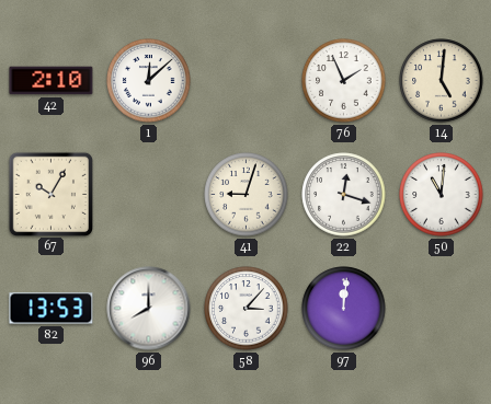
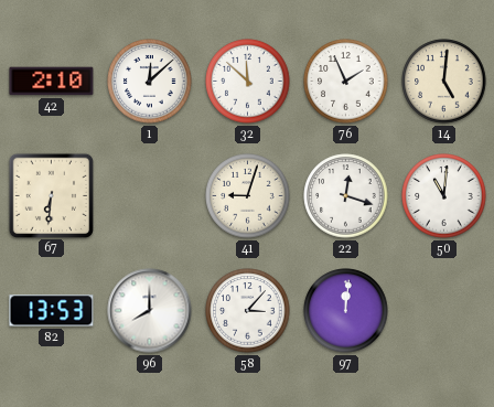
32: none -> 11:52 (248, 82)
67: 10:05 -> 6:31 (51, 195)
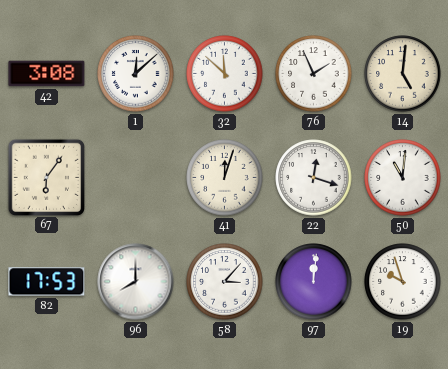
42: 2:10 -> 3:08 (47, 74)
67: 6:31 -> 6:06 (46, 177)
41: 9:03 -> 12:03 (225, 178)
82: 13:53 -> 17:53 (47, 282)
19: none -> 9:57 (403, 282)
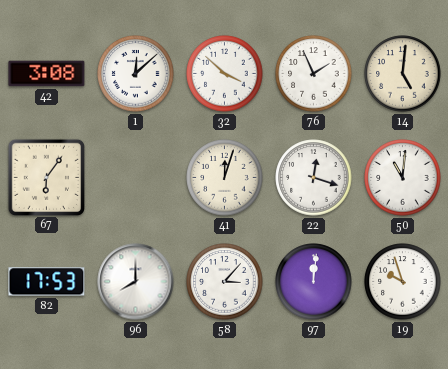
32: 11:52 -> 3:52 (225, 74)
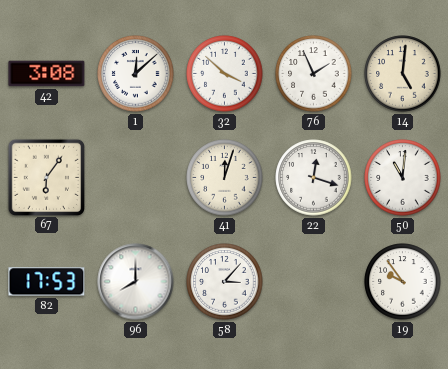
97: 12:01 -> none (314, 282)
19: 9:57 -> 9:54 (403, 282)
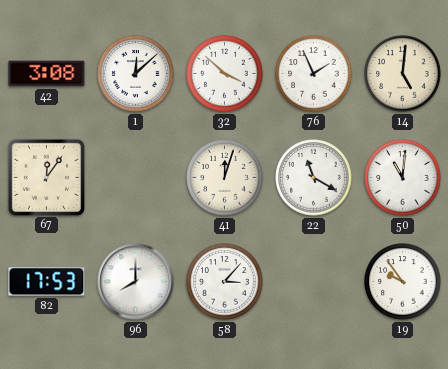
67: 6:06 -> 12:06 (46, 177)
22: 12:18 -> 11:20 (314, 178)
